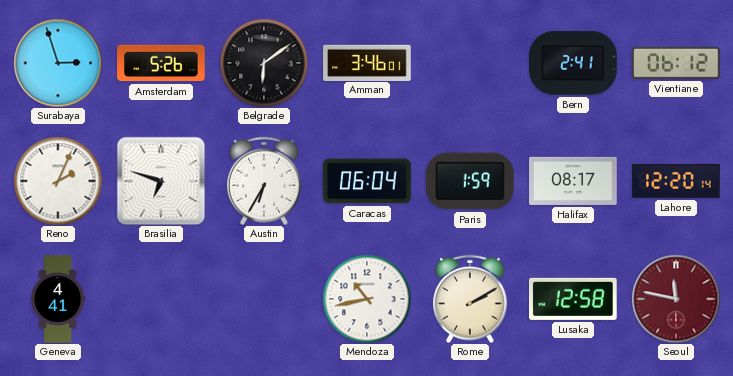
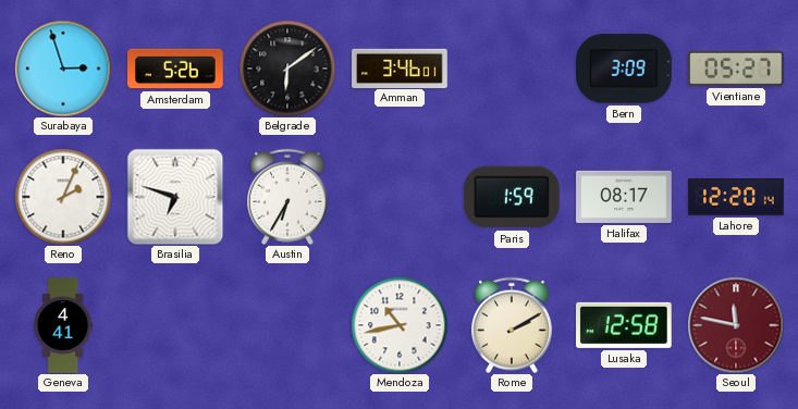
Bern: 2:41 -> 3:09 (625, 69)
Vientiane: 06:12 -> 05:27 (737, 69)
Caracas: 06:04 -> none (367, 181)
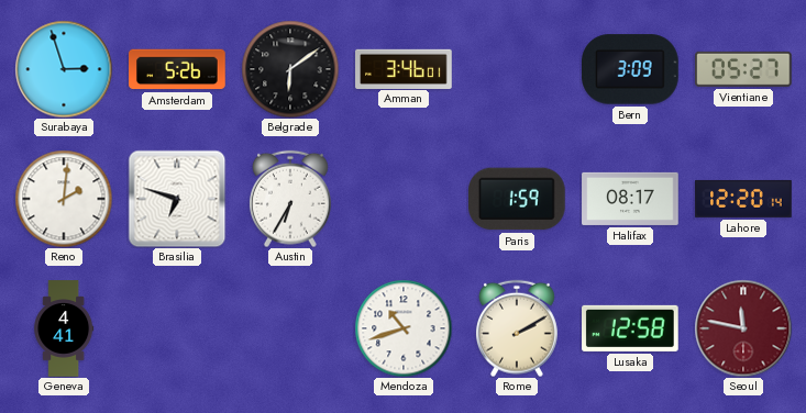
Reno: 2:04 -> 2:01 (64, 199)
Mendoza: 10:43 -> 10:42 (404, 328)
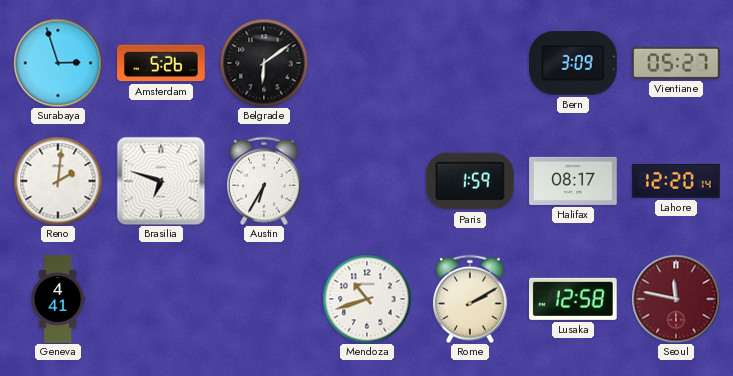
Amman: 3:46 -> none (404, 68)
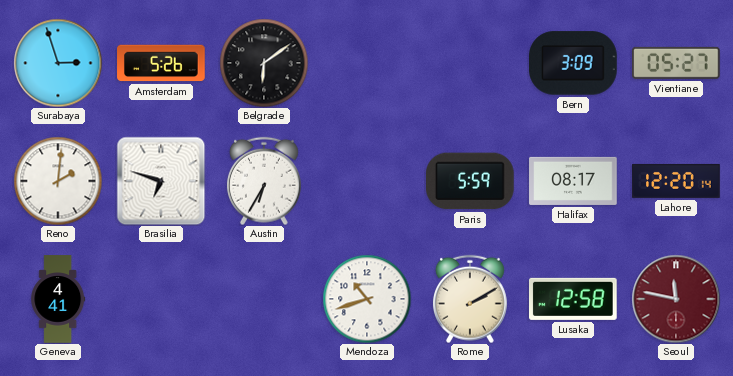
Paris: 1:59 -> 5:59 (471, 181)
